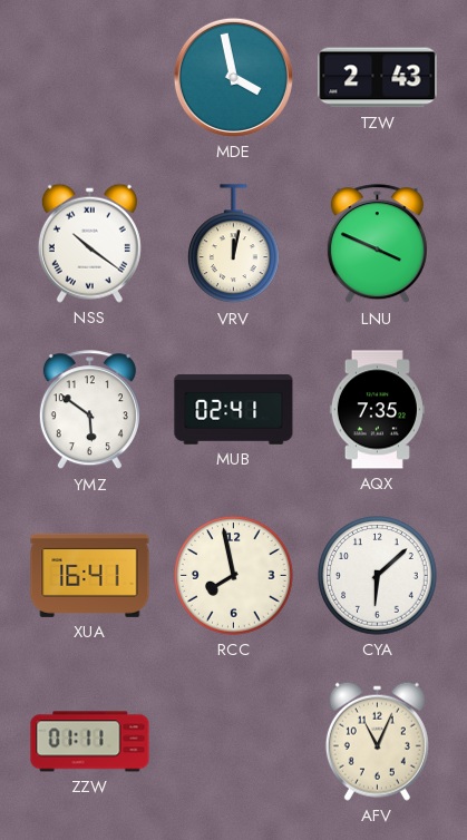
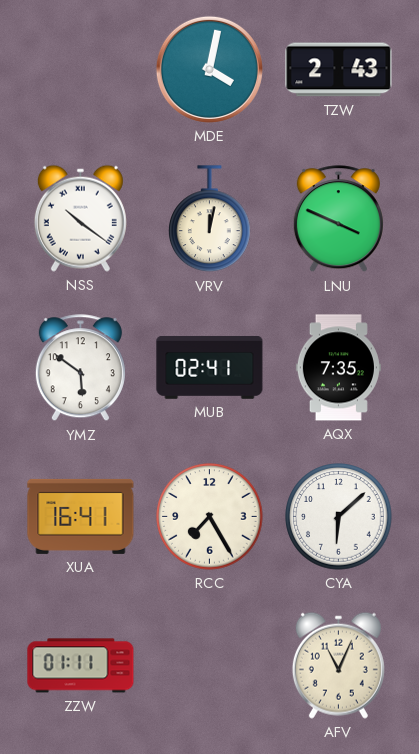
MDE: 3:58 -> 4:02 (209, 69)
RCC: 7:58 -> 7:25 (210, 517)
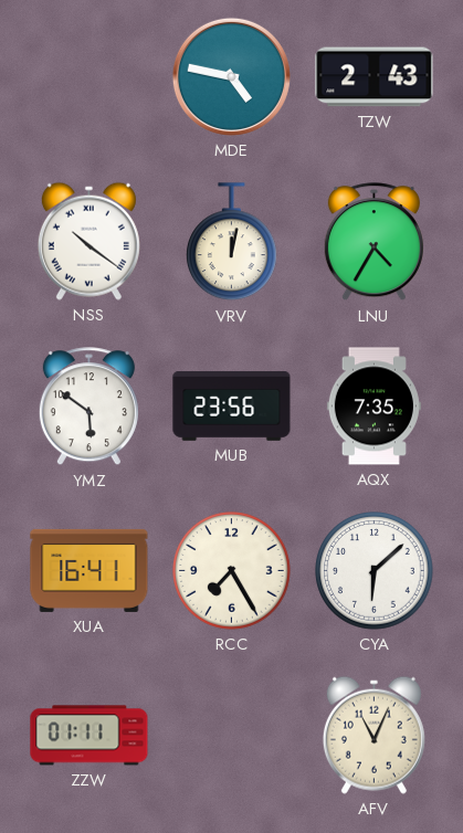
MDE: 4:02 -> 4:47 (231, 76)
LNU: 3:49 -> 4:35 (373, 242)
MUB: 02:41 -> 23:56 (232, 405)
